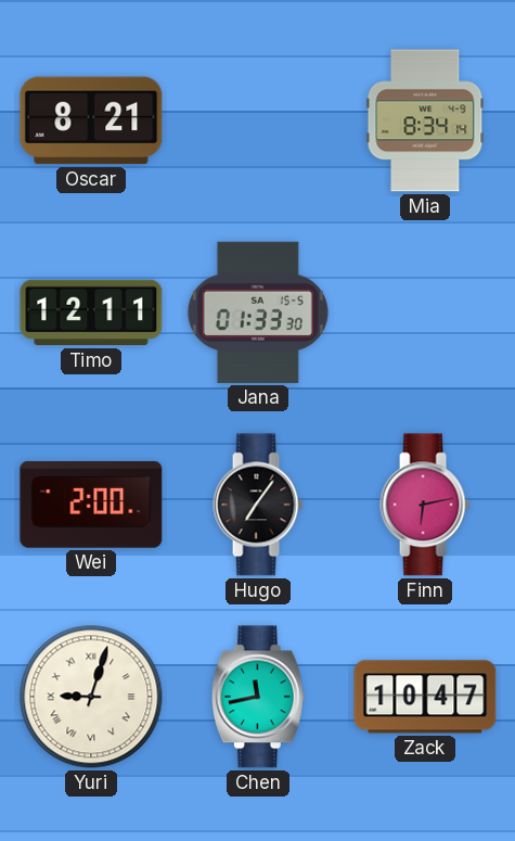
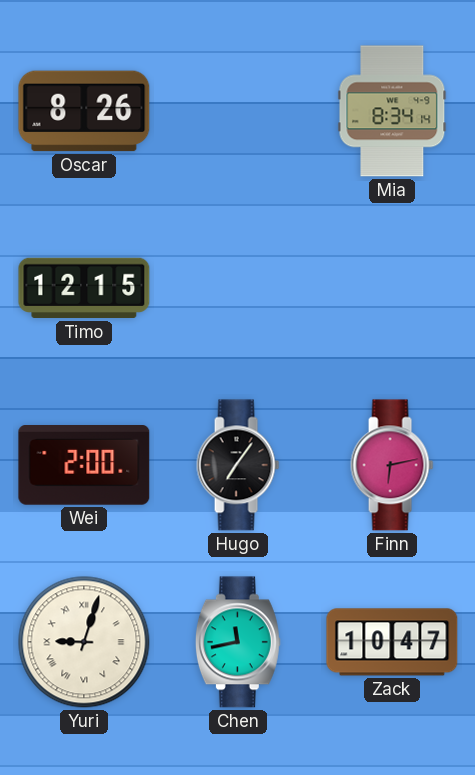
Oscar: 8:21 -> 8:26 (84, 111)
Timo: 12:11 -> 12:15 (84, 288)
Jana: 01:33 -> none (258, 313)
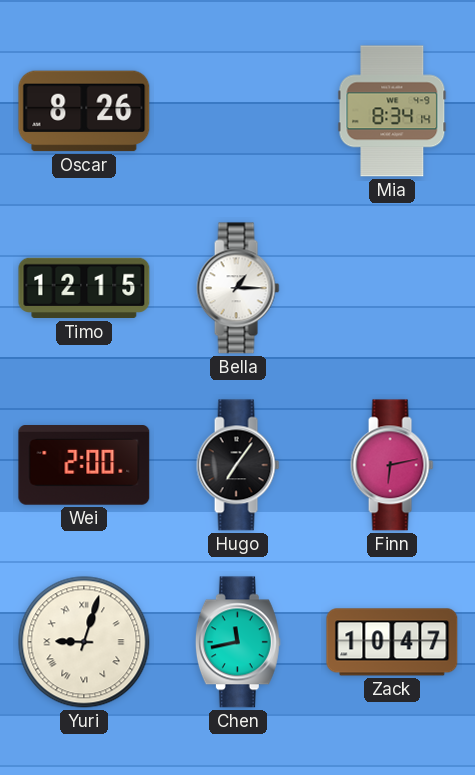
Bella: none -> 1:15 (238, 288)
